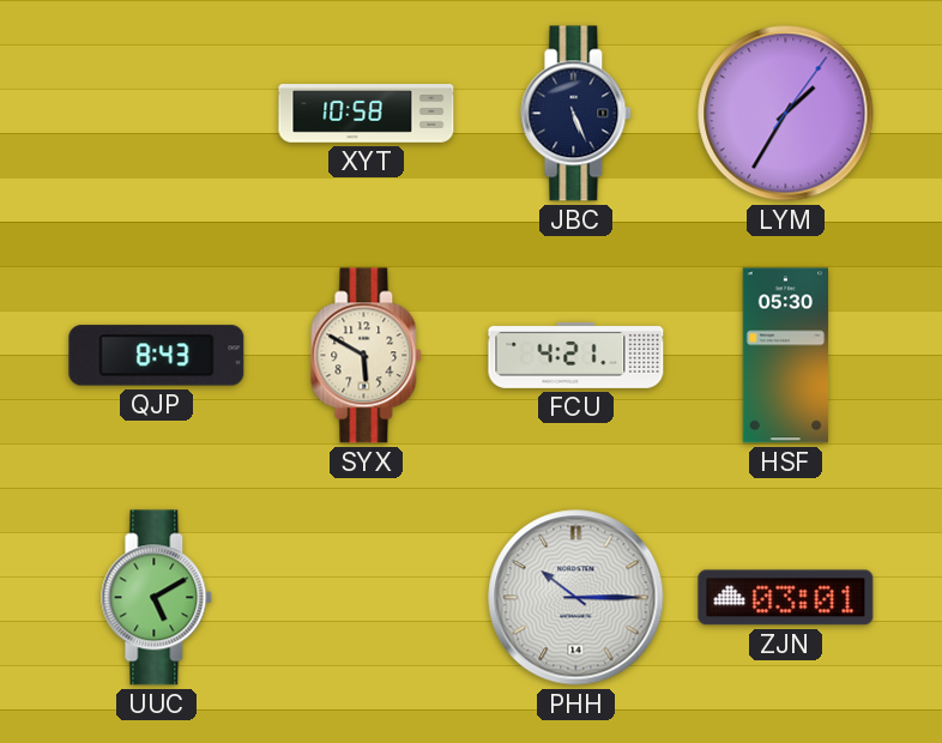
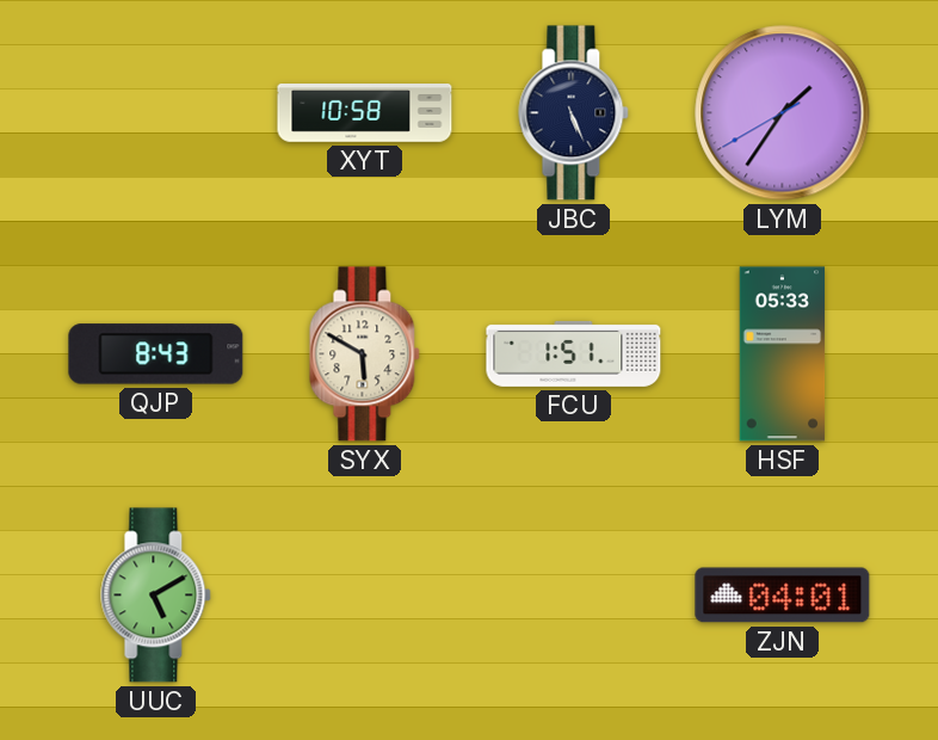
LYM: 1:35:06 -> 1:35:40 (783, 113)
FCU: 4:21 -> 1:51 (574, 353)
HSF: 05:30 -> 05:33 (783, 354)
PHH: 10:15 -> none (576, 598)
ZJN: 03:01 -> 04:01 (783, 596)
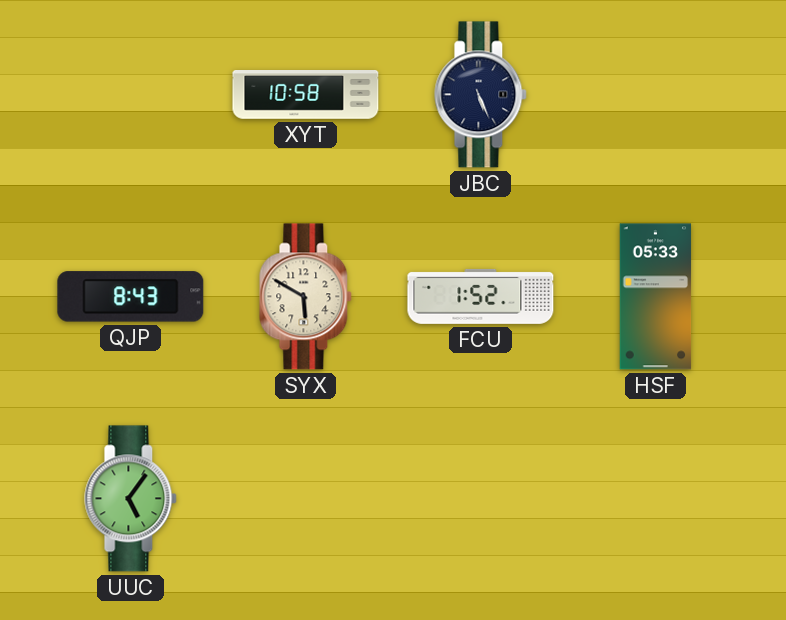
LYM: 1:35 -> none (783, 113)
FCU: 1:51 -> 1:52 (481, 296)
UUC: 5:10 -> 5:06 (131, 499)
ZJN: 04:01 -> none (783, 596)
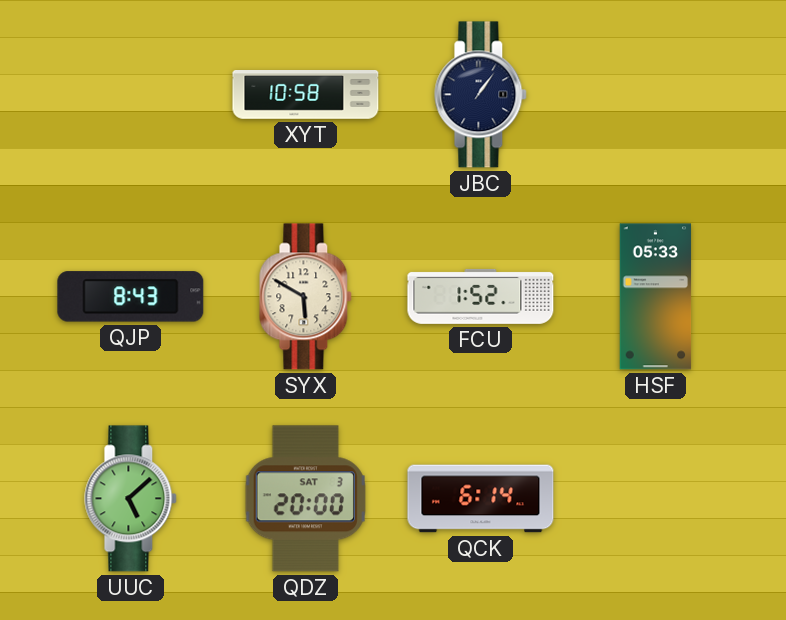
JBC: 5:26 -> 1:06 (481, 95)
UUC: 5:06 -> 5:08 (131, 499)
QDZ: none -> 20:00 (305, 499)
QCK: none -> 6:14 (481, 499)
